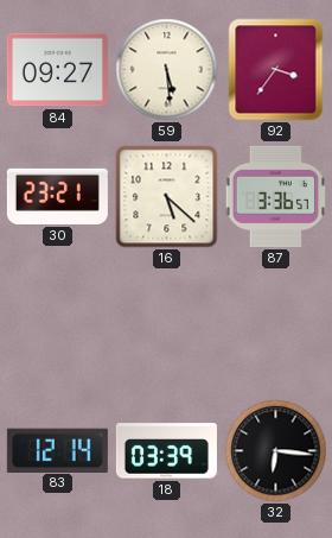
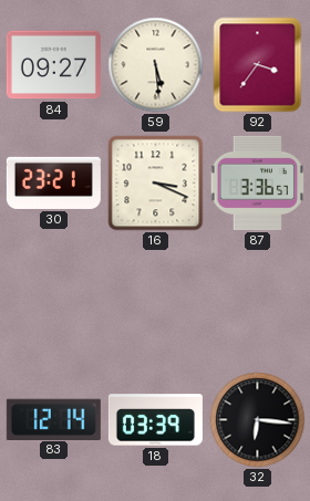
16: 5:22 -> 3:19 (156, 184)
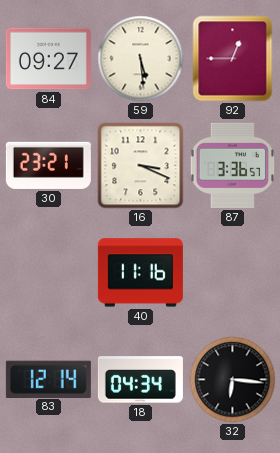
92: 3:36 -> 12:45 (233, 59)
40: none -> 11:16 (140, 273)
18: 03:39 -> 04:34 (140, 380)
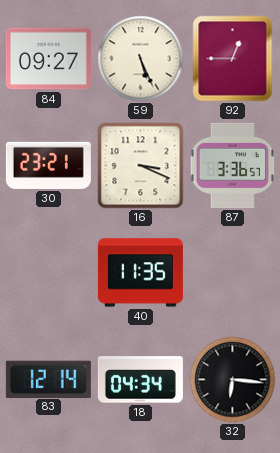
59: 5:29 -> 5:26 (141, 59)
40: 11:16 -> 11:35 (140, 273)
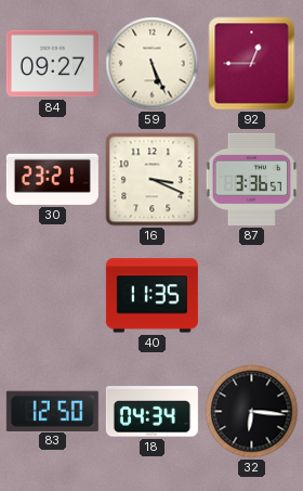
83: 12:14 -> 12:50 (52, 411)
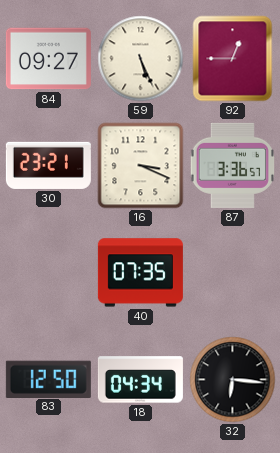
40: 11:35 -> 07:35 (140, 273)
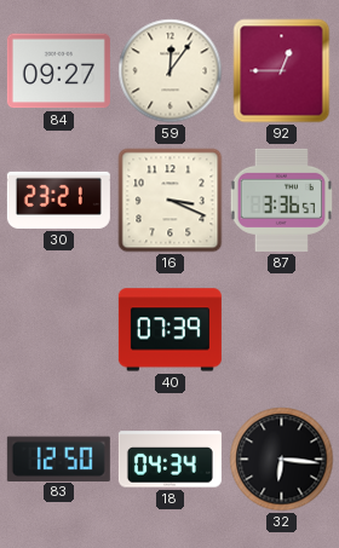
59: 5:26 -> 12:06 (171, 71)
40: 07:35 -> 07:39 (169, 330)
